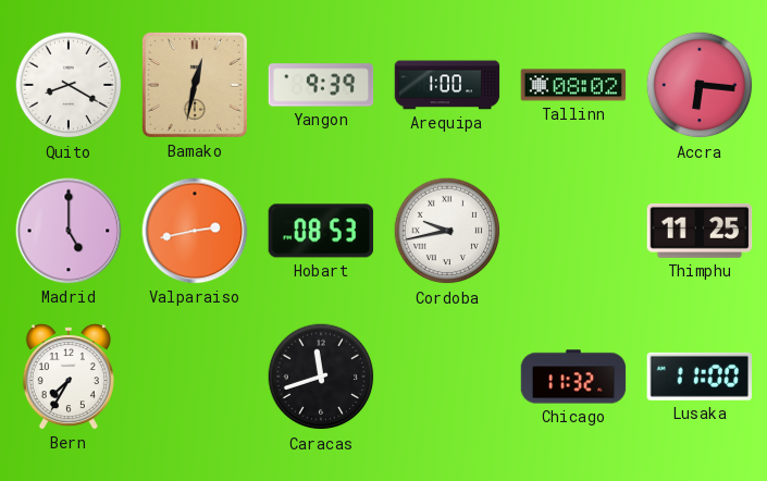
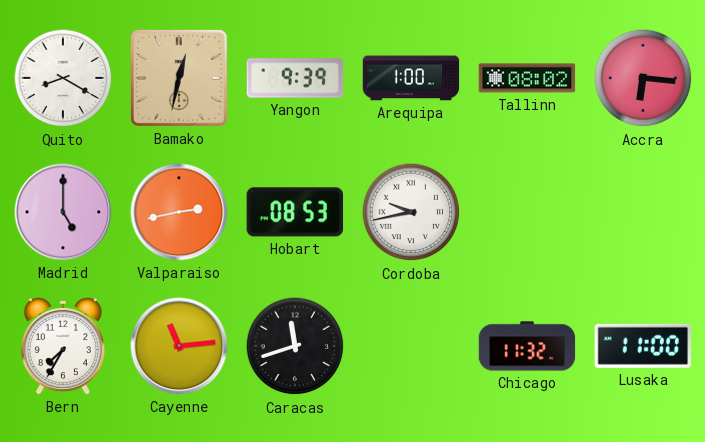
Thimphu: 11:25 -> none (700, 231)
Cayenne: none -> 11:14 (179, 346)
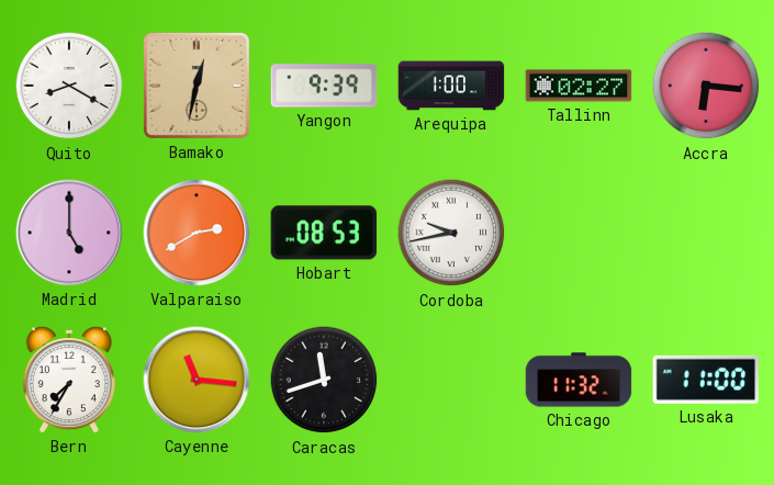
Tallinn: 08:02 -> 02:27 (579, 86)
Valparaiso: 2:43 -> 2:40 (197, 233)
Cayenne: 11:14 -> 11:16 (197, 380)
